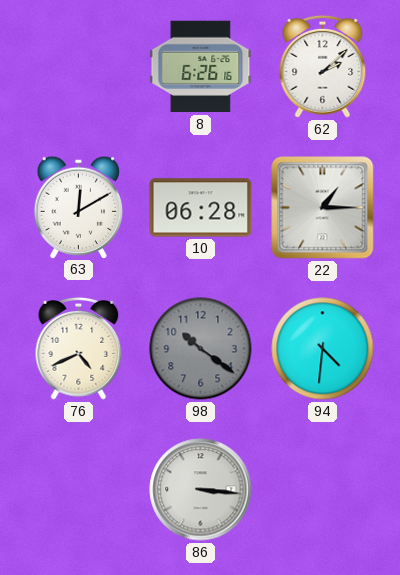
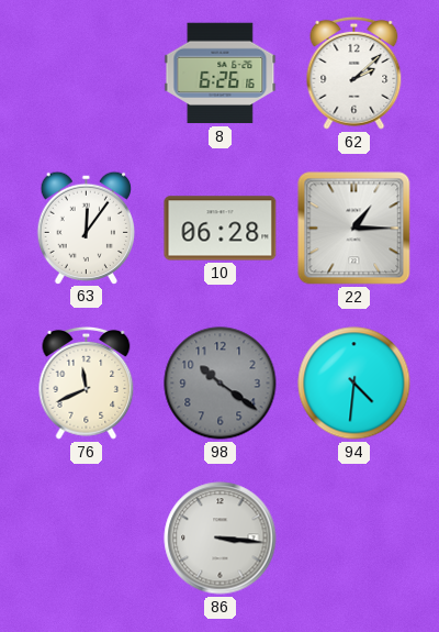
63: 12:10 -> 12:06 (86, 228)
76: 4:41 -> 11:41 (87, 382)
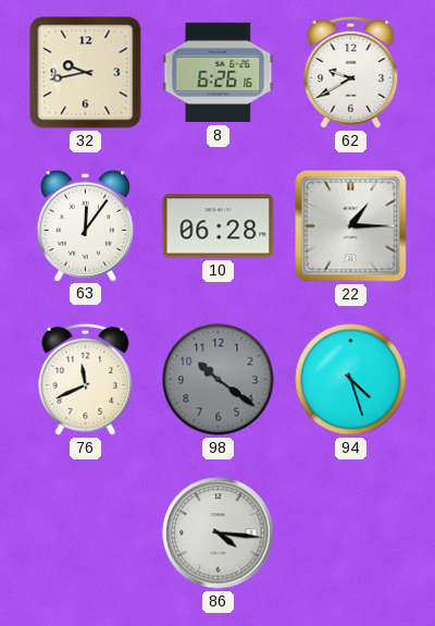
32: none -> 9:43 (86, 73)
62: 2:08 -> 9:40 (351, 72)
94: 4:31 -> 4:27 (351, 380)
86: 3:16 -> 4:16 (219, 533)
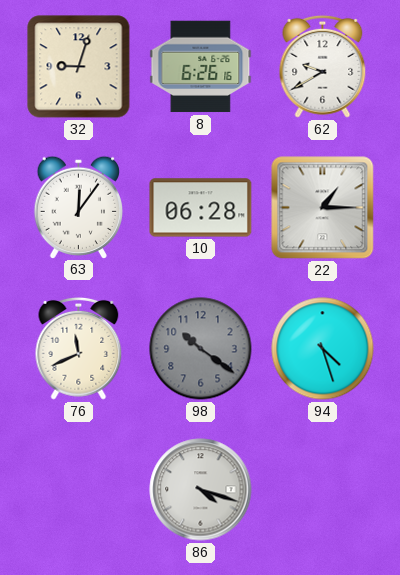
32: 9:43 -> 9:03 (79, 67)
86: 4:16 -> 4:18 (201, 490)
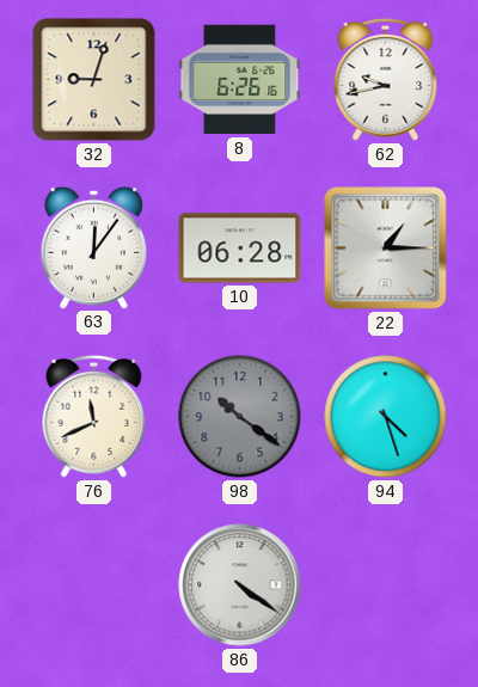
62: 9:40 -> 9:43 (386, 79)
86: 4:18 -> 4:21 (240, 585)
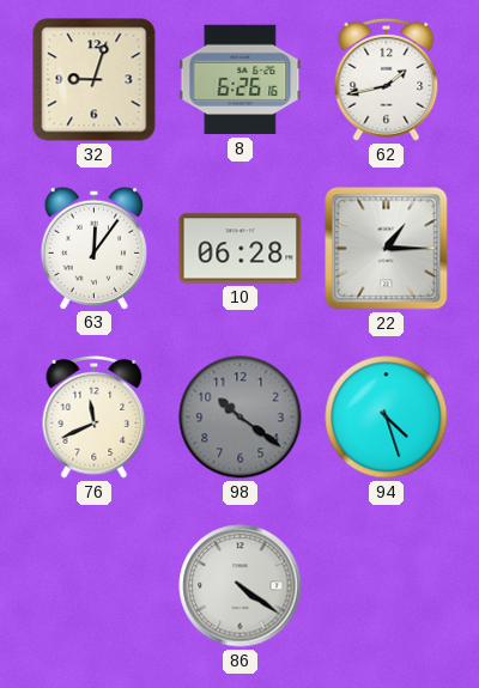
62: 9:43 -> 1:43 (387, 79)
